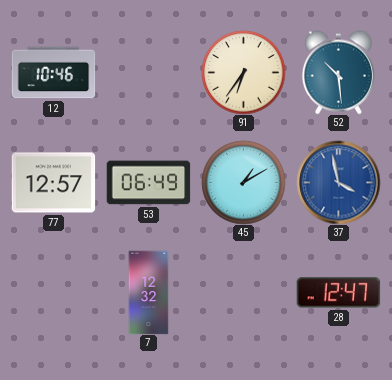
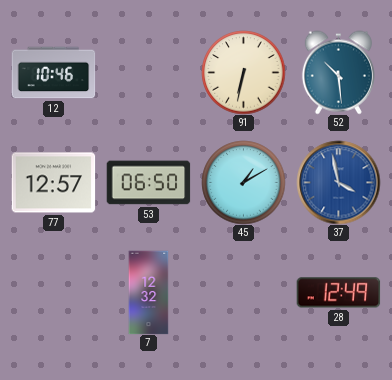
91: 6:36 -> 6:32 (243, 72)
53: 06:49 -> 06:50 (148, 183)
28: 12:47 -> 12:49 (338, 293)
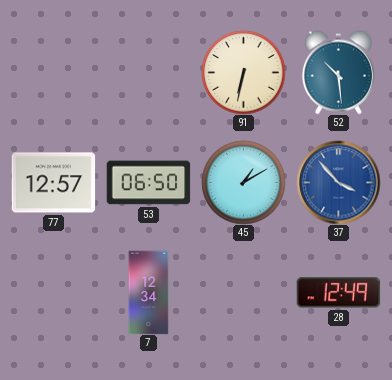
12: 10:46 -> none (53, 73)
37: 3:58 -> 3:53 (338, 182)
7: 12:32 -> 12:34 (149, 292)
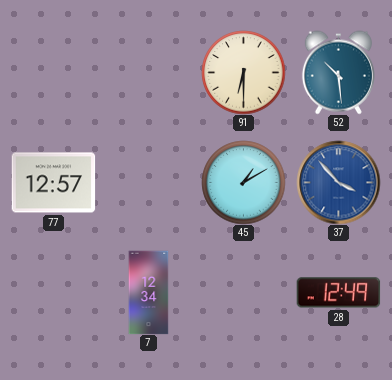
91: 6:32 -> 6:30 (243, 72)
53: 06:50 -> none (148, 183)
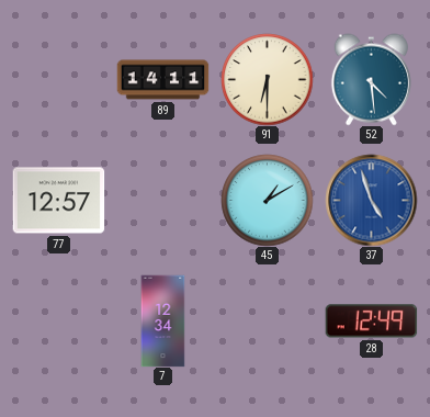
89: none -> 14:11 (162, 80)
52: 10:29 -> 4:29 (371, 79)
37: 3:53 -> 4:57 (371, 200)
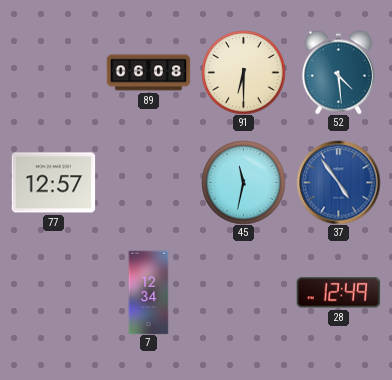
89: 14:11 -> 06:08 (148, 73)
45: 1:10 -> 11:32 (243, 182)
37: 4:57 -> 4:54 (338, 182)
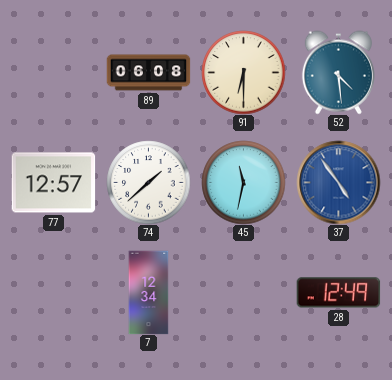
74: none -> 1:38 (148, 182)
